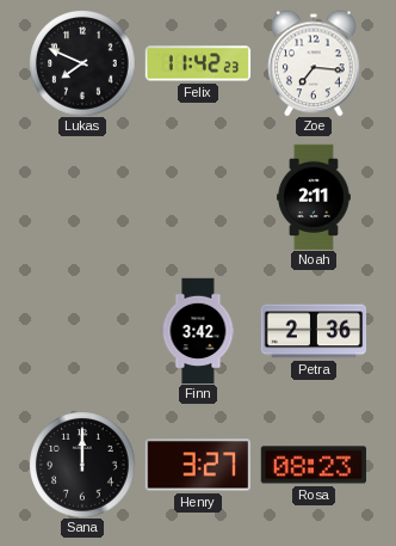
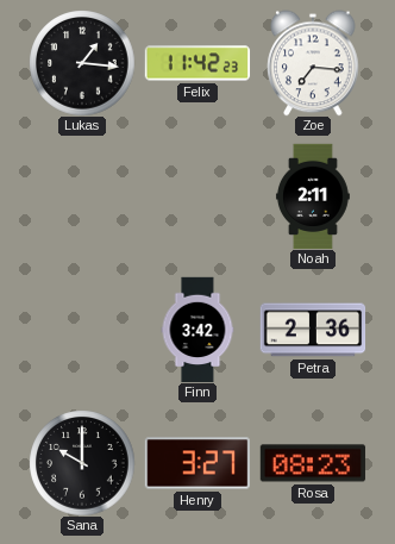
Lukas: 7:49 -> 1:16 (82, 63)
Sana: 12:00 -> 10:00 (82, 463)
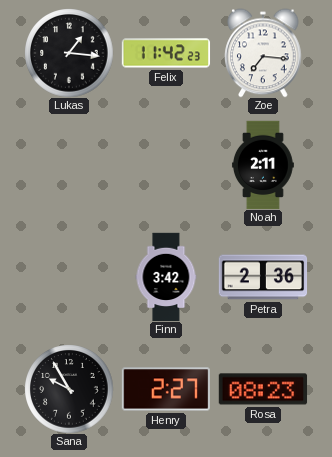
Sana: 10:00 -> 9:55 (69, 389)
Henry: 3:27 -> 2:27 (165, 389)
